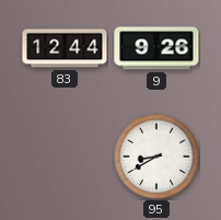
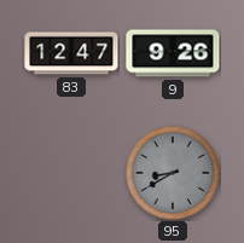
83: 12:44 -> 12:47 (71, 53)
95 dial: white -> grey (173, 173)
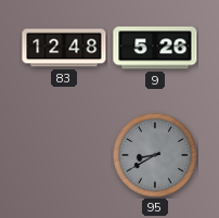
83: 12:47 -> 12:48 (64, 48)
9: 9:26 -> 5:26 (155, 48)
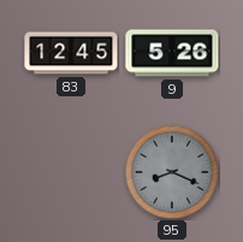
83: 12:48 -> 12:45 (71, 53)
95: 8:40 -> 8:19 (172, 172)
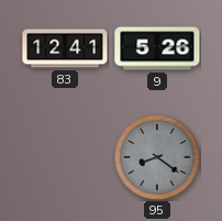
83: 12:45 -> 12:41 (65, 48)
95: 8:19 -> 8:21 (157, 157)
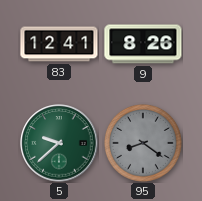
9: 5:26 -> 8:26 (143, 44)
5: none -> 9:38 (59, 143)
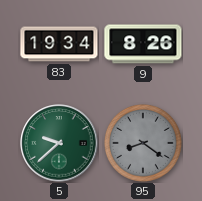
83: 12:41 -> 19:34 (59, 44)
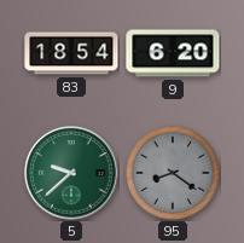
83: 19:34 -> 18:54 (71, 53)
9: 8:26 -> 6:20 (173, 53)
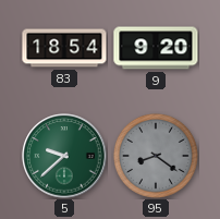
9: 6:20 -> 9:20 (156, 48)
